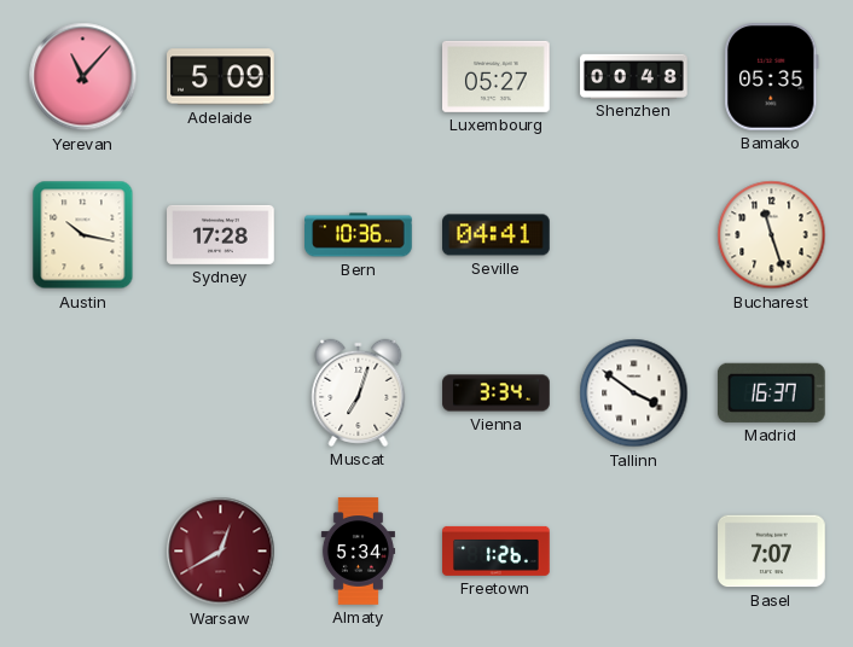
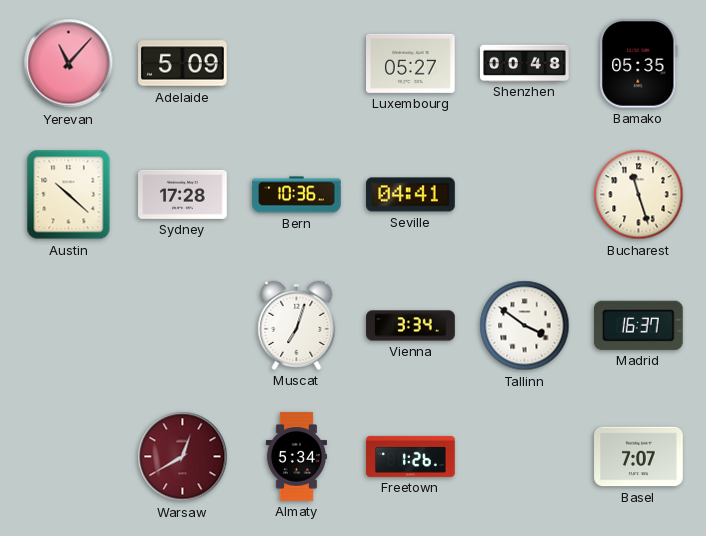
Austin: 10:17 -> 10:22 (69, 195)
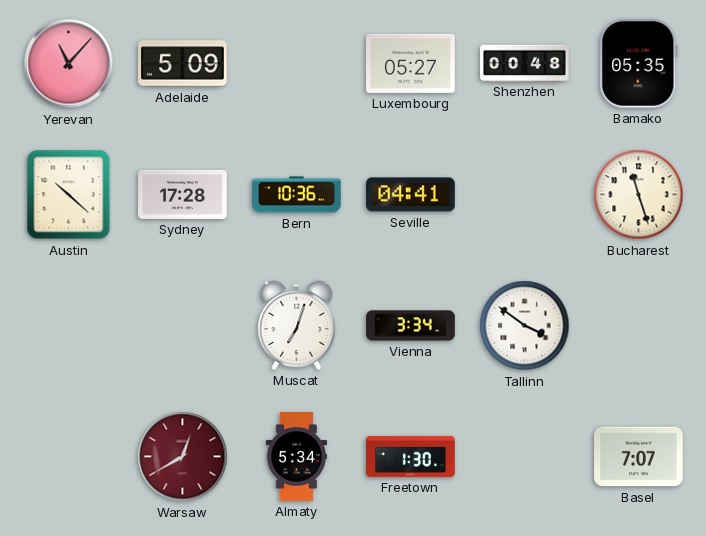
Madrid: 16:37 -> none (638, 325)
Freetown: 1:26 -> 1:30 (411, 456)
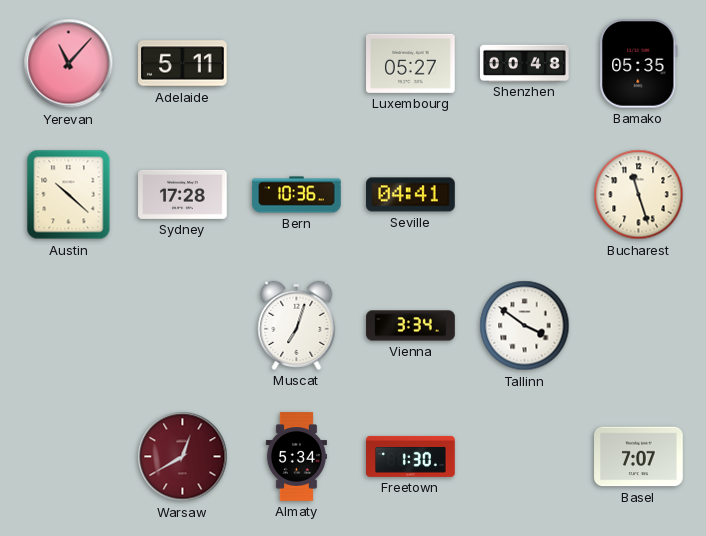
Adelaide: 5:09 -> 5:11 (183, 64)
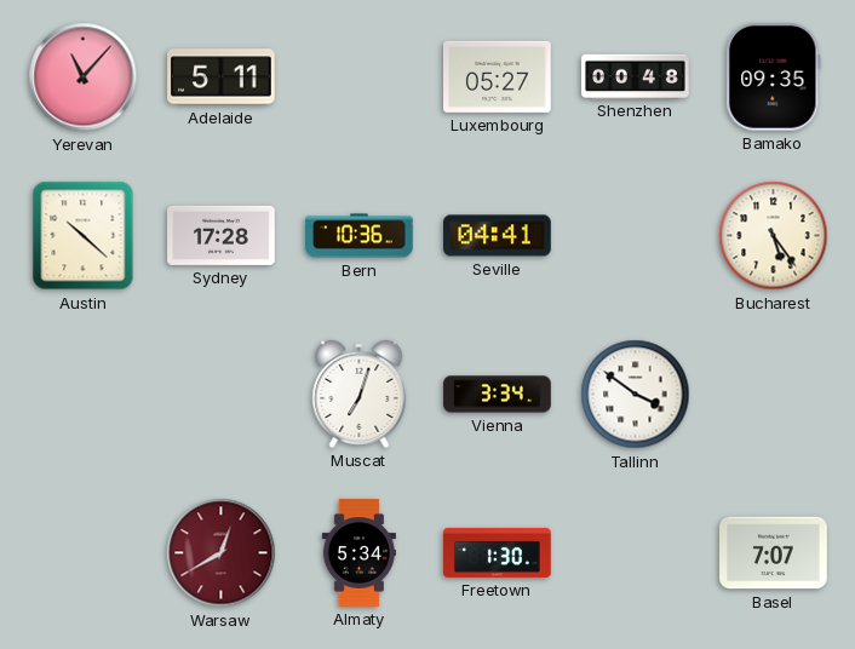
Bamako: 05:35 -> 09:35 (774, 77)
Bucharest: 11:27 -> 5:24 (774, 236)
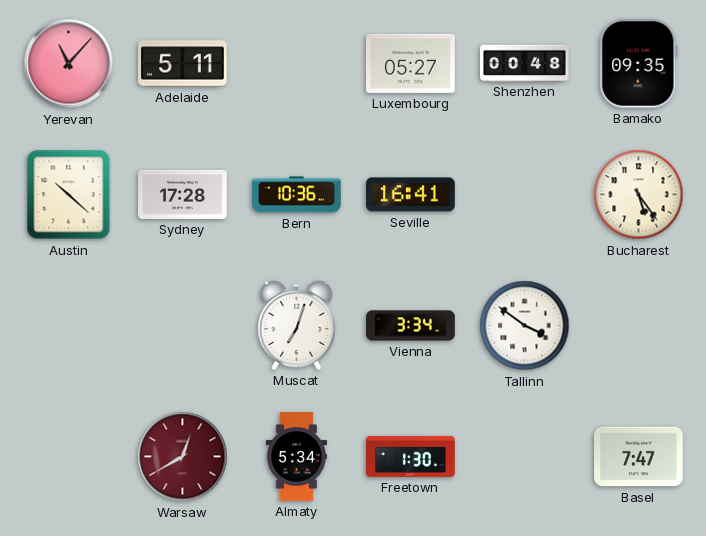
Seville: 04:41 -> 16:41 (411, 195)
Basel: 7:07 -> 7:47 (639, 457)
